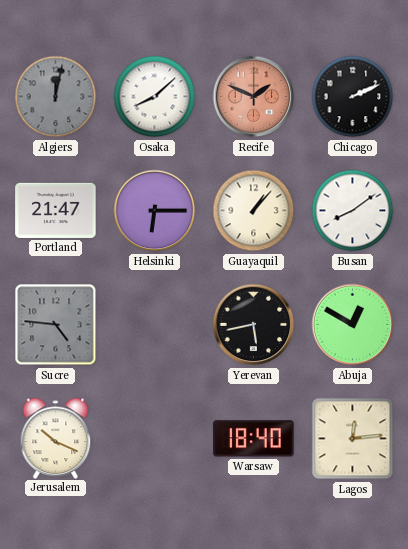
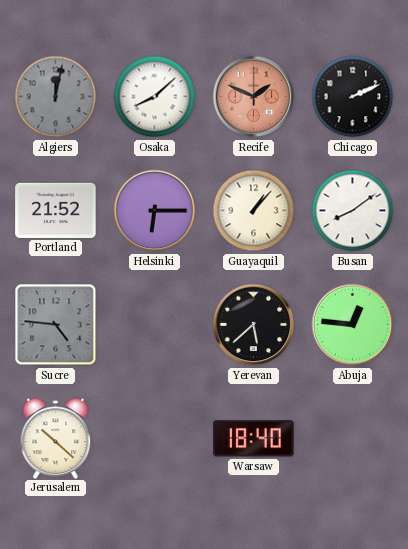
Portland: 21:47 -> 21:52 (56, 210)
Yerevan: 5:43 -> 5:38 (254, 325)
Abuja: 12:50 -> 12:46 (353, 325)
Jerusalem: 10:19 -> 10:22 (56, 438)
Lagos: 12:14 -> none (353, 439)
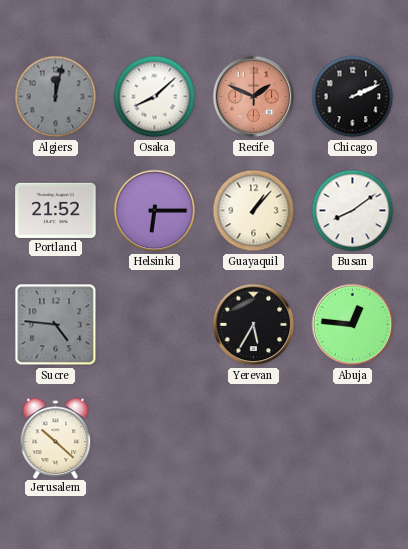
Yerevan: 5:38 -> 5:35 (254, 325)
Warsaw: 18:40 -> none (254, 439)
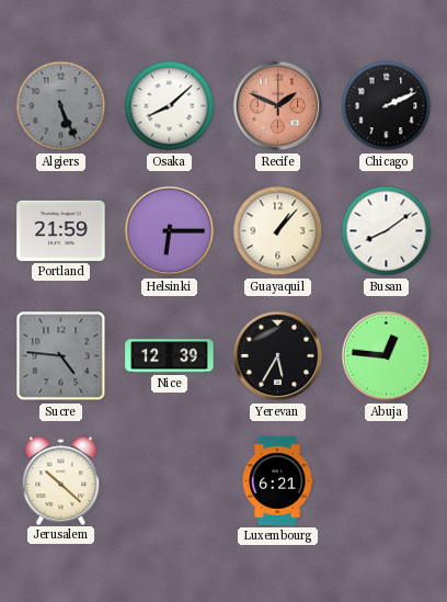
Algiers: 12:02 -> 5:26 (61, 106)
Portland: 21:52 -> 21:59 (61, 230)
Nice: none -> 12:39 (170, 356)
Luxembourg: none -> 6:21 (277, 481)
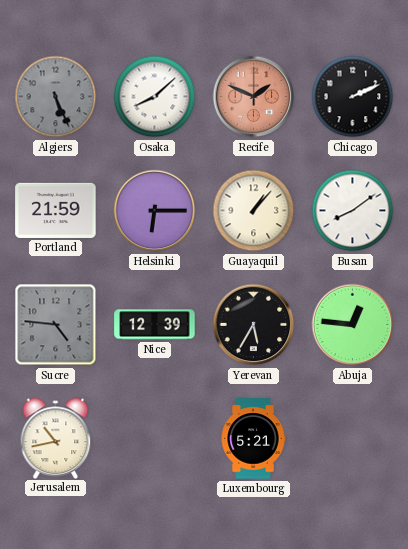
Jerusalem: 10:22 -> 10:43 (56, 438)
Luxembourg: 6:21 -> 5:21 (253, 439)
